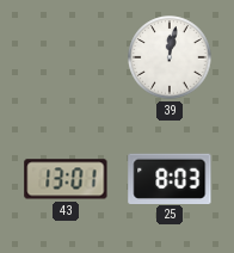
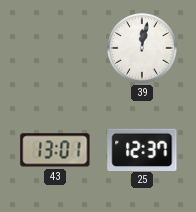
25: 8:03 -> 12:37 (142, 149)
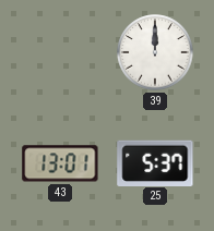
39: 12:02 -> 12:00 (155, 52)
25: 12:37 -> 5:37 (155, 162)
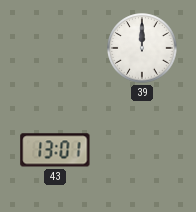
25: 5:37 -> none (155, 162)
